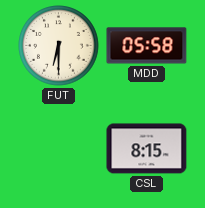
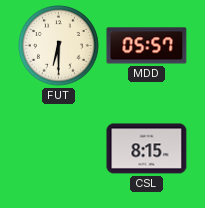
MDD: 05:58 -> 05:57 (147, 46)
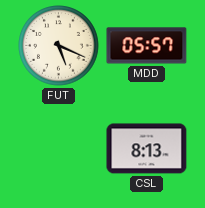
FUT: 6:30 -> 5:19 (59, 46)
CSL: 8:15 -> 8:13 (147, 149)
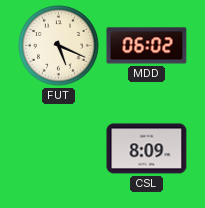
MDD: 05:57 -> 06:02 (147, 46)
CSL: 8:13 -> 8:09 (147, 149)
